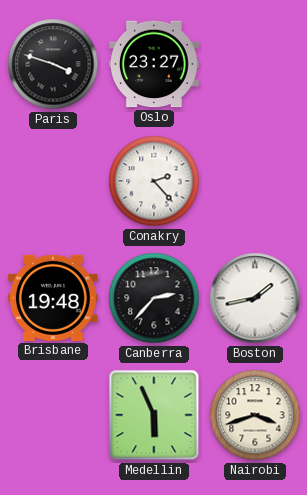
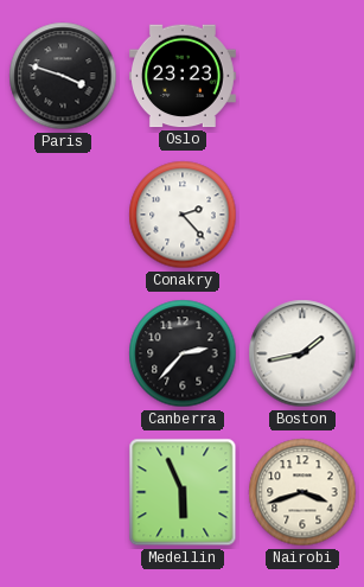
Oslo: 23:27 -> 23:23 (183, 76)
Brisbane: 19:48 -> none (53, 298)
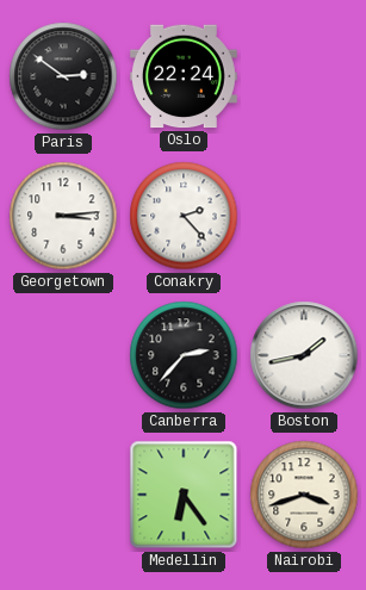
Paris: 3:48 -> 2:51 (63, 76)
Oslo: 23:23 -> 22:24 (184, 76)
Georgetown: none -> 3:14 (63, 216)
Medellin: 5:56 -> 6:24 (184, 495)
